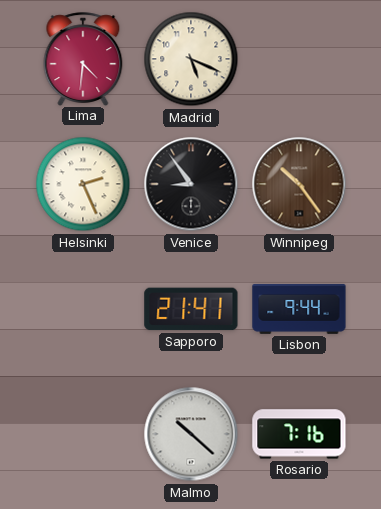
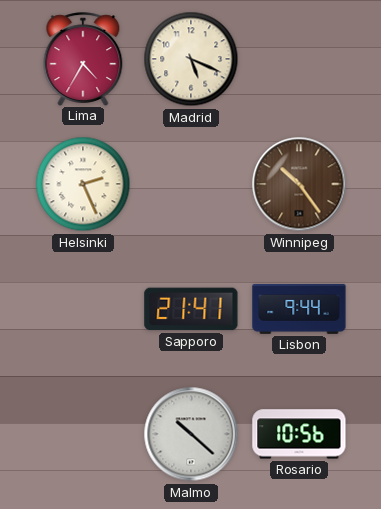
Lima: 4:31 -> 4:35 (83, 59)
Venice: 8:54 -> none (191, 184)
Rosario: 7:16 -> 10:56 (299, 434)
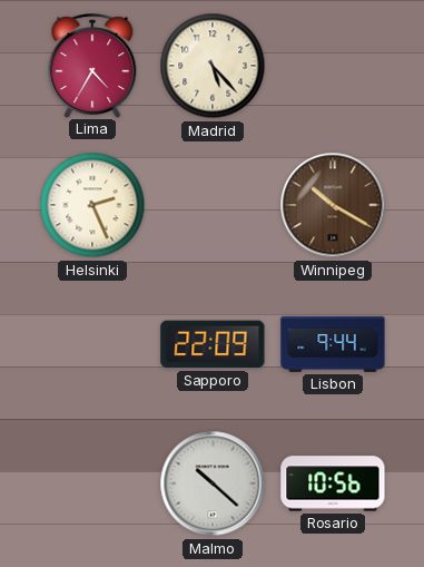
Madrid: 5:19 -> 5:23 (213, 66)
Winnipeg: 10:24 -> 10:20 (333, 205)
Sapporo: 21:41 -> 22:09 (213, 344)
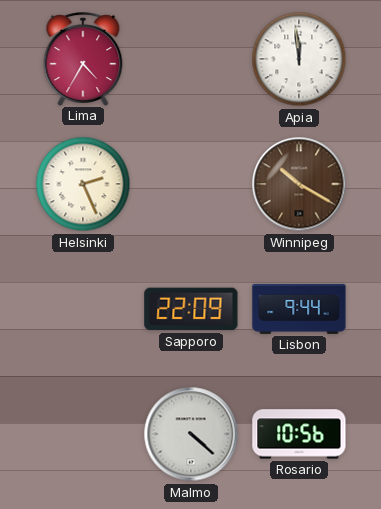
Madrid: 5:23 -> none (213, 66)
Apia: none -> 11:59 (299, 59)
Malmo: 10:22 -> 4:22 (191, 434)
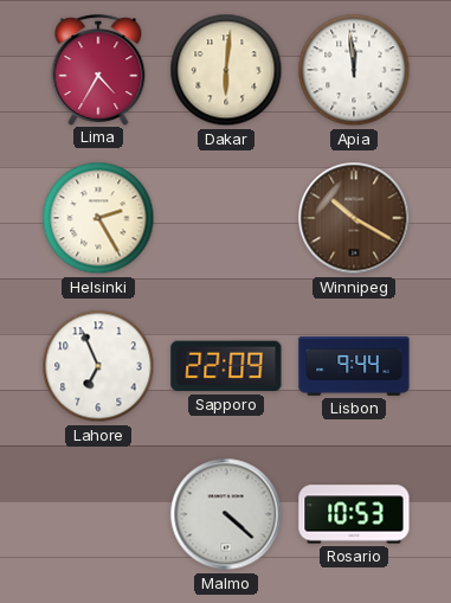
Dakar: none -> 6:01 (226, 70)
Helsinki: 2:26 -> 2:25 (98, 218)
Lahore: none -> 6:56 (98, 366)
Rosario: 10:56 -> 10:53 (354, 514)
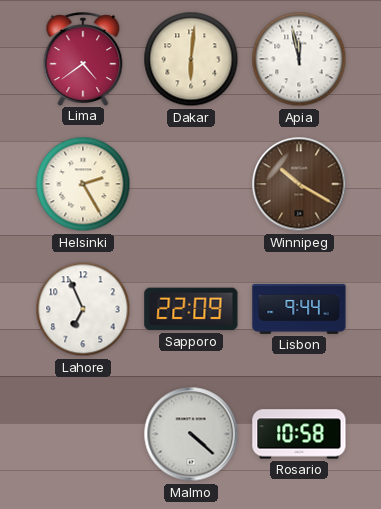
Lima: 4:35 -> 4:39 (83, 59)
Apia: 11:59 -> 11:58 (299, 59)
Rosario: 10:53 -> 10:58 (299, 434)
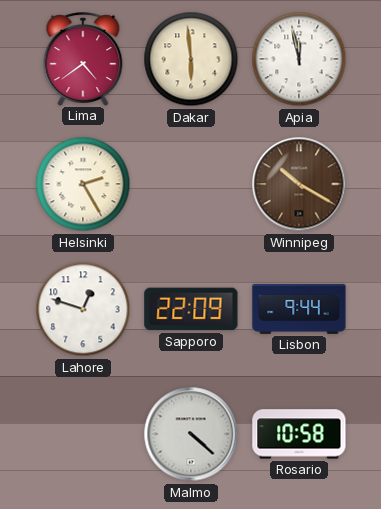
Dakar: 6:01 -> 5:59 (191, 59)
Lahore: 6:56 -> 12:48 (83, 309)
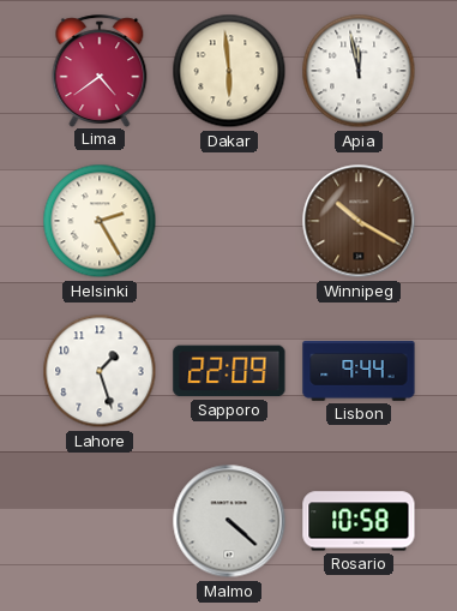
Lahore: 12:48 -> 1:27 (100, 371)
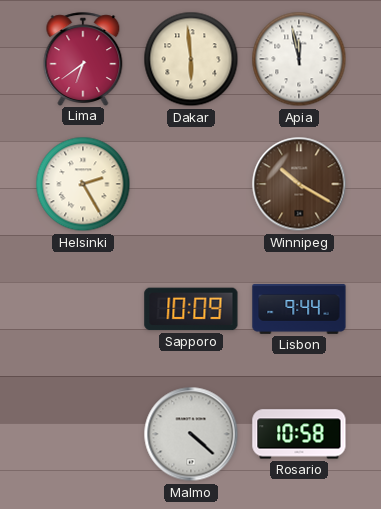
Lima: 4:39 -> 6:39 (83, 59)
Lahore: 1:27 -> none (100, 371)
Sapporo: 22:09 -> 10:09 (191, 309)
